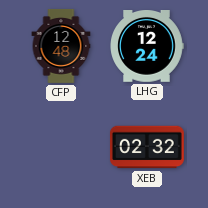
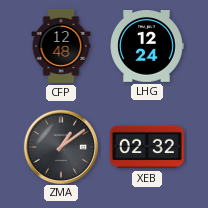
ZMA: none -> 1:09 (60, 146)
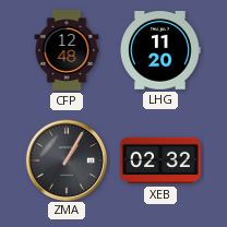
LHG: 12:24 -> 11:20 (160, 51)
ZMA: 1:09 -> 1:05 (65, 159)
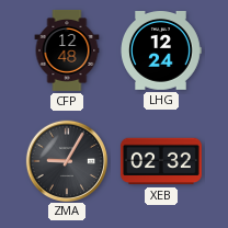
LHG: 11:20 -> 12:24 (161, 52)
ZMA: 1:05 -> 9:05 (66, 160)
